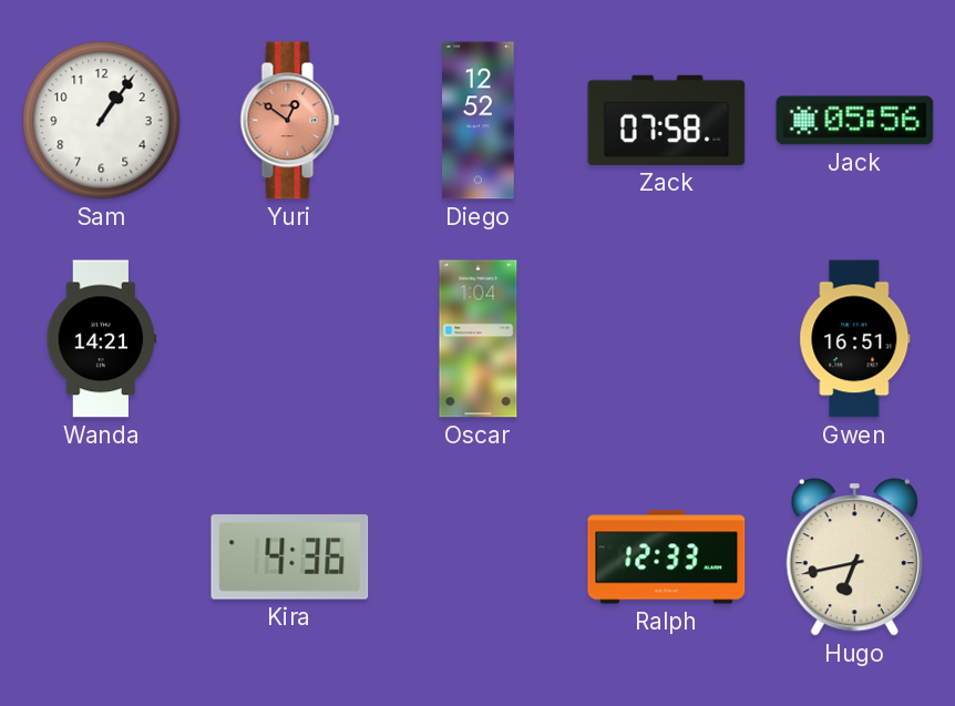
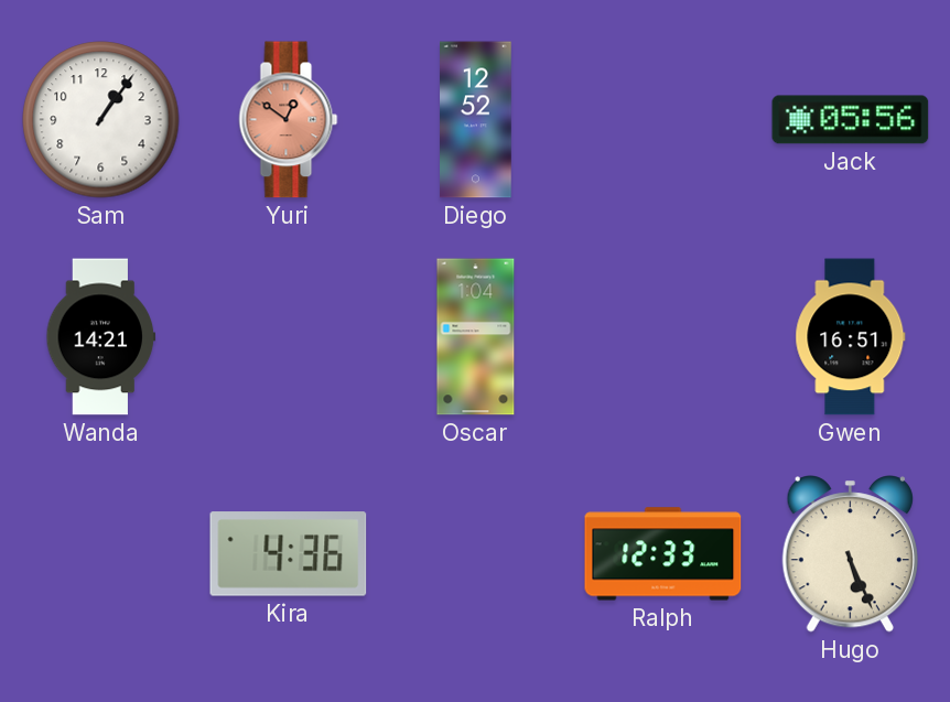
Zack: 07:58 -> none (667, 120)
Hugo: 6:43 -> 5:26 (850, 554)
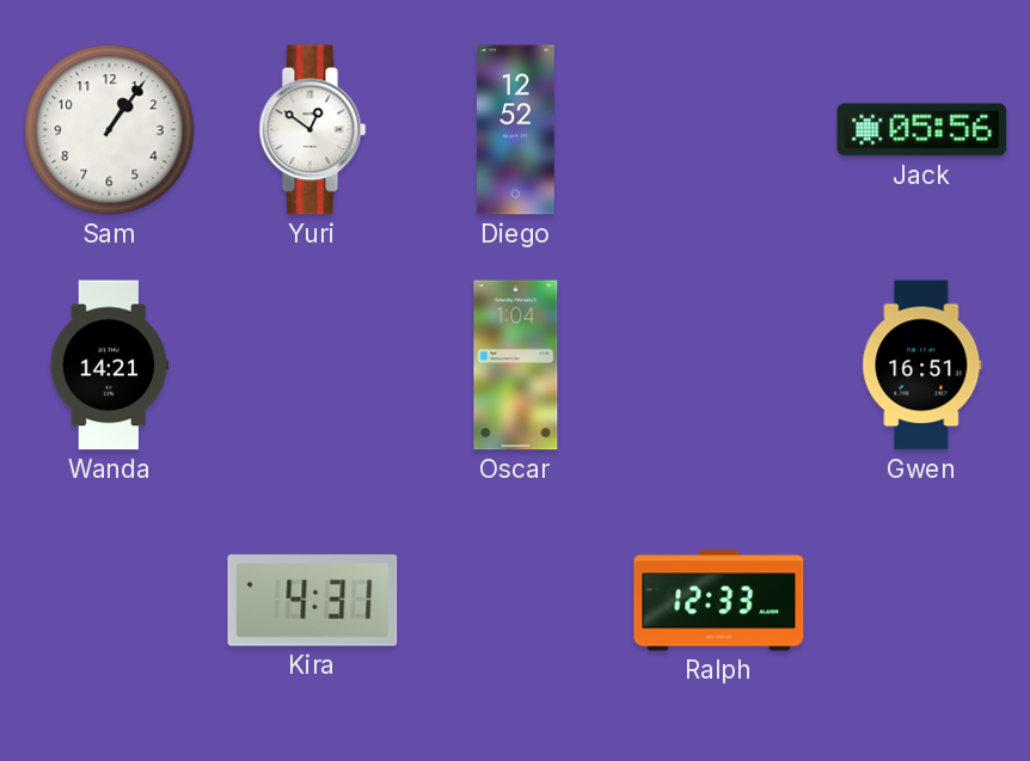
Yuri dial: salmon -> white (313, 130)
Kira: 4:36 -> 4:31 (313, 601)
Hugo: 5:26 -> none (850, 554)
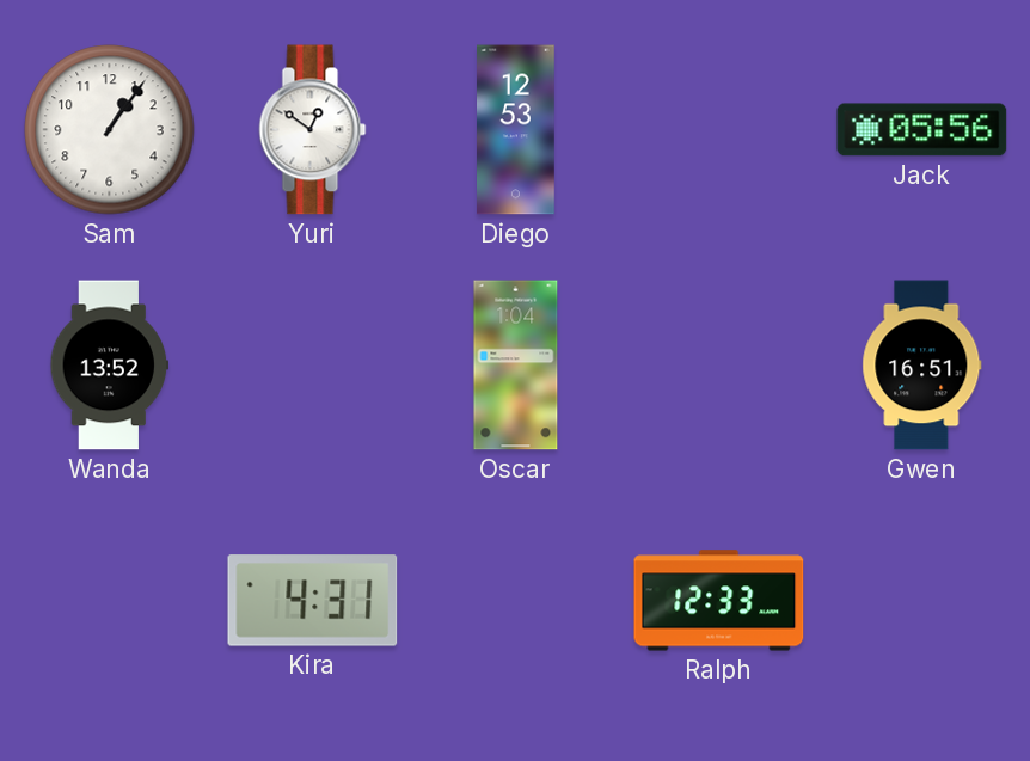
Diego: 12:52 -> 12:53 (516, 130)
Wanda: 14:21 -> 13:52 (110, 366)
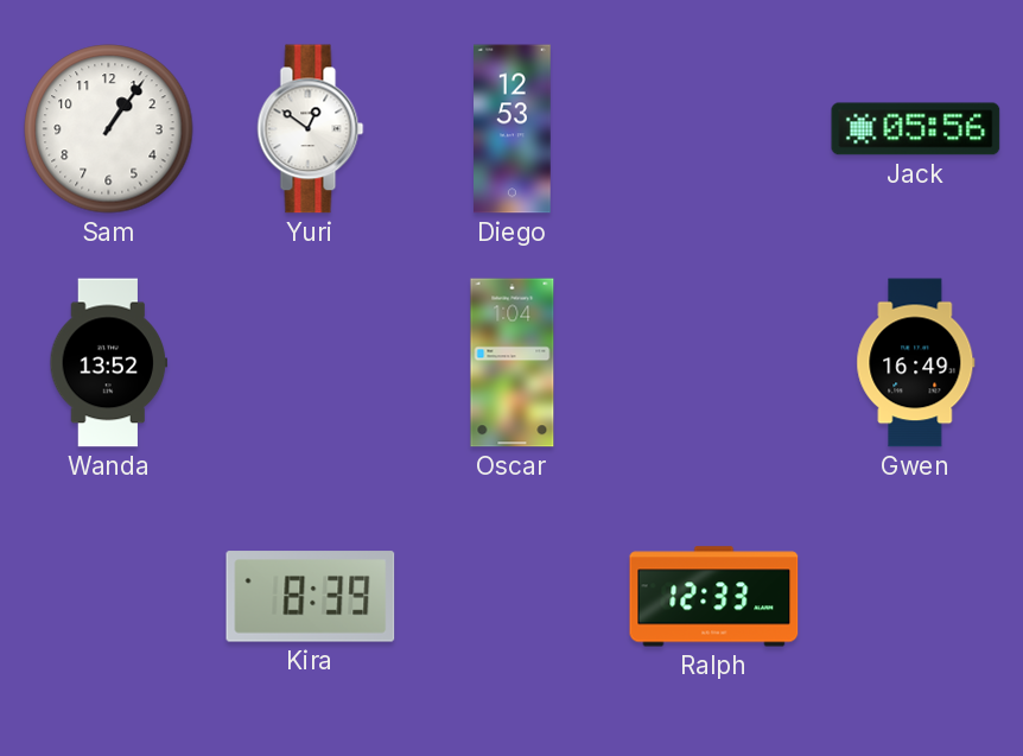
Gwen: 16:51 -> 16:49 (916, 363)
Kira: 4:31 -> 8:39 (311, 597)
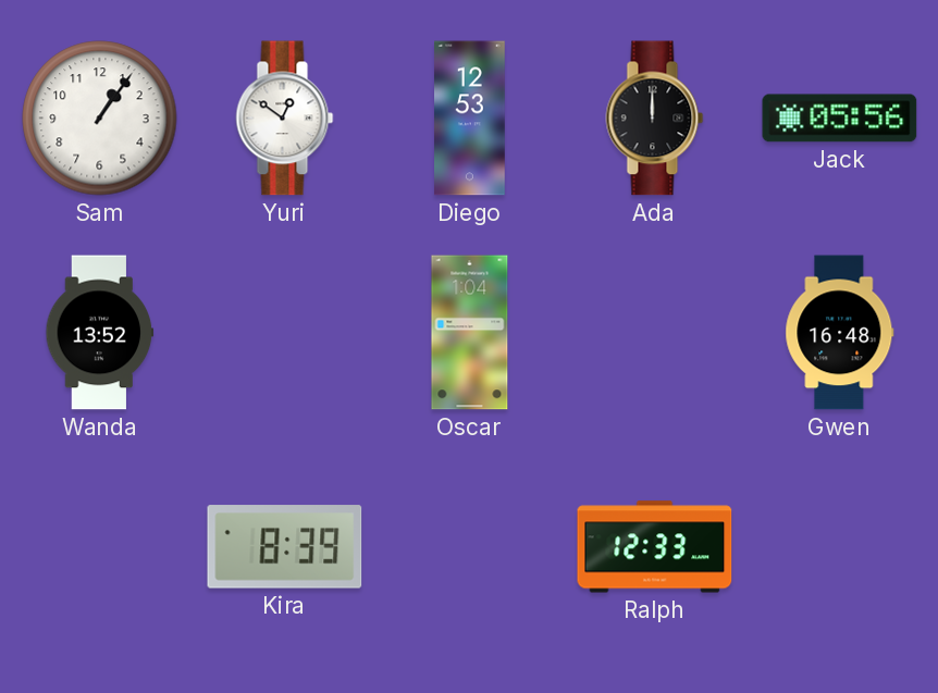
Ada: none -> 12:00 (655, 119)
Gwen: 16:49 -> 16:48 (840, 333)
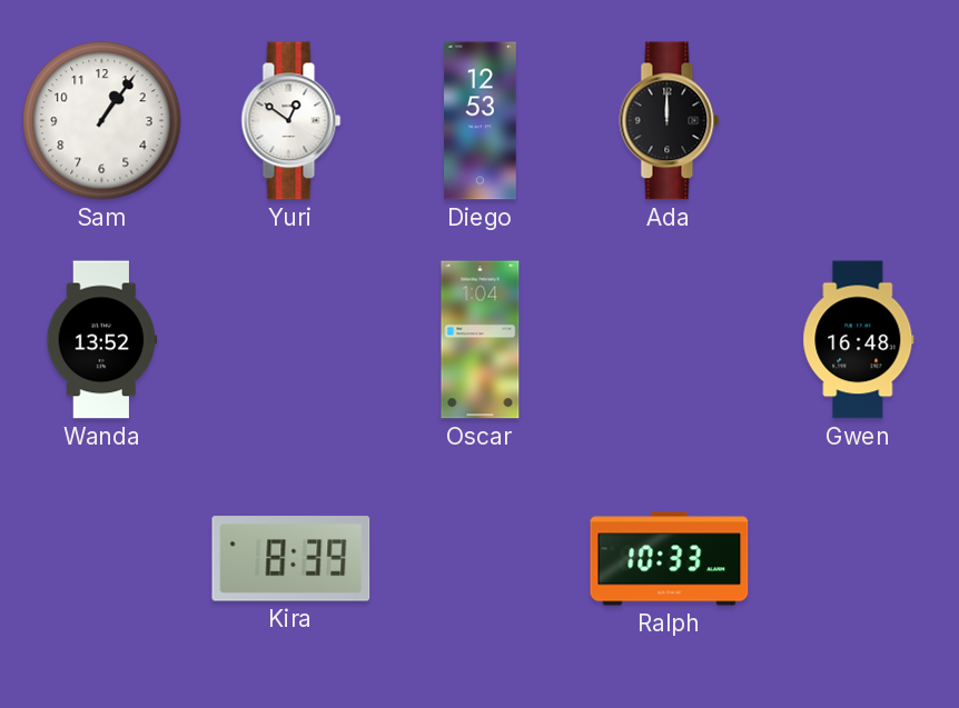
Jack: 05:56 -> none (840, 119)
Ralph: 12:33 -> 10:33 (670, 559)
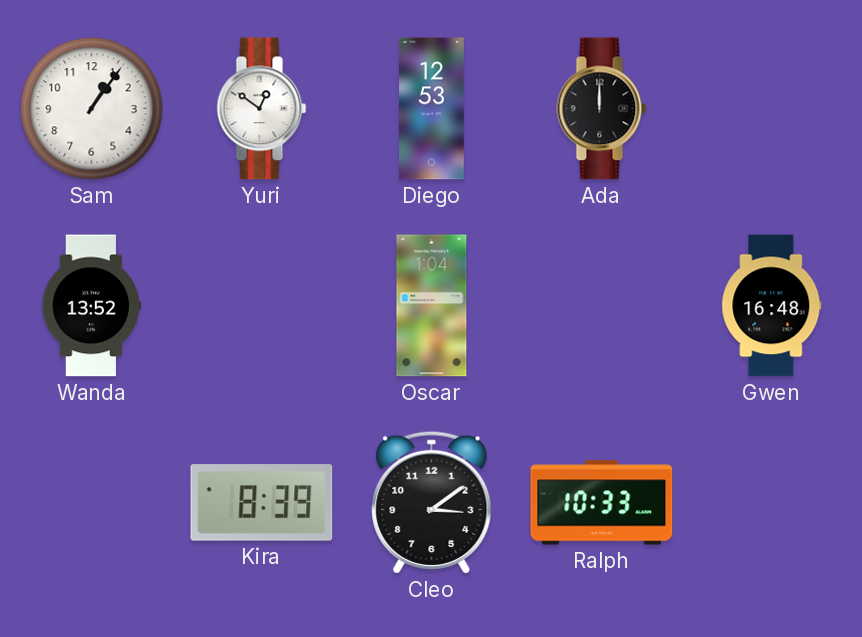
Cleo: none -> 3:09 (432, 502)
